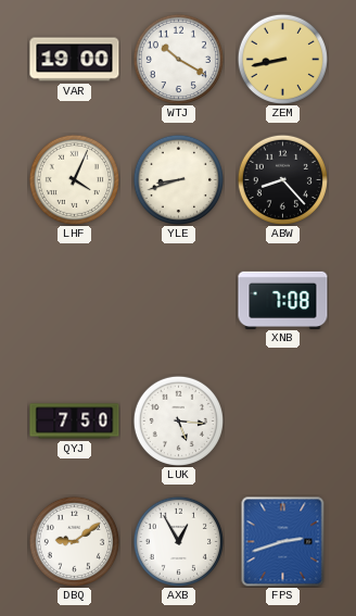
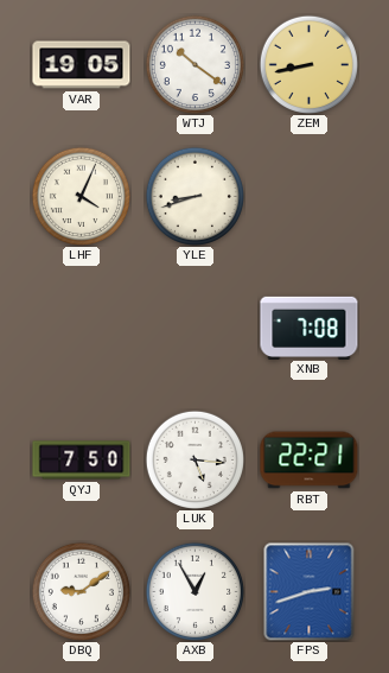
VAR: 19:00 -> 19:05 (82, 65)
WTJ: 10:20 -> 10:21 (194, 64)
ABW: 8:23 -> none (282, 179)
RBT: none -> 22:21 (310, 461)
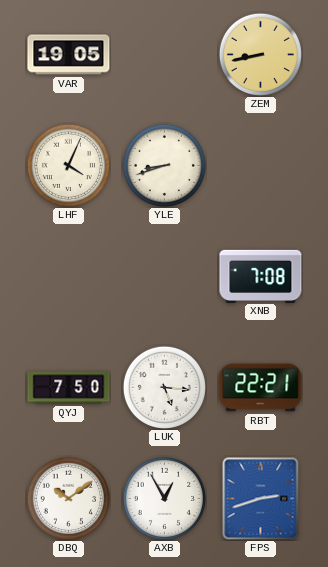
WTJ: 10:21 -> none (194, 64)
DBQ: 9:09 -> 10:09 (68, 498)
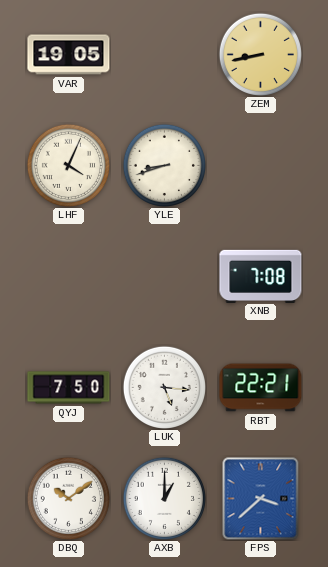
AXB: 12:55 -> 1:00 (164, 498)
FPS: 2:42 -> 3:38 (261, 498)
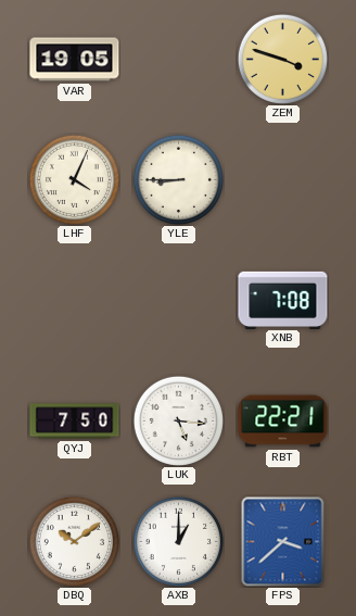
ZEM: 8:43 -> 3:48 (282, 59)
YLE: 8:42 -> 8:45 (178, 179)
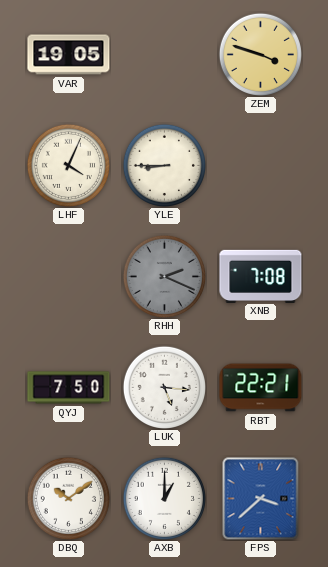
RHH: none -> 2:19 (164, 276)
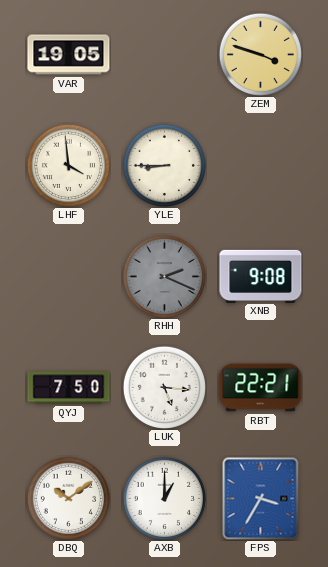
LHF: 4:04 -> 3:59 (68, 165)
XNB: 7:08 -> 9:08 (261, 276)
FPS: 3:38 -> 3:35 (261, 498)
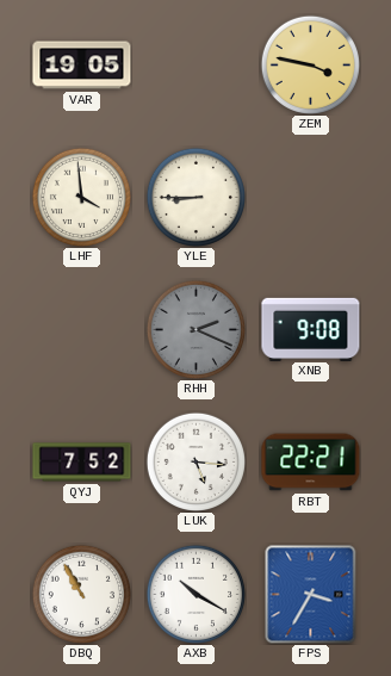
ZEM: 3:48 -> 3:47 (310, 64)
QYJ: 7:50 -> 7:52 (82, 463)
DBQ: 10:09 -> 10:55 (81, 594)
AXB: 1:00 -> 10:20 (195, 594)
